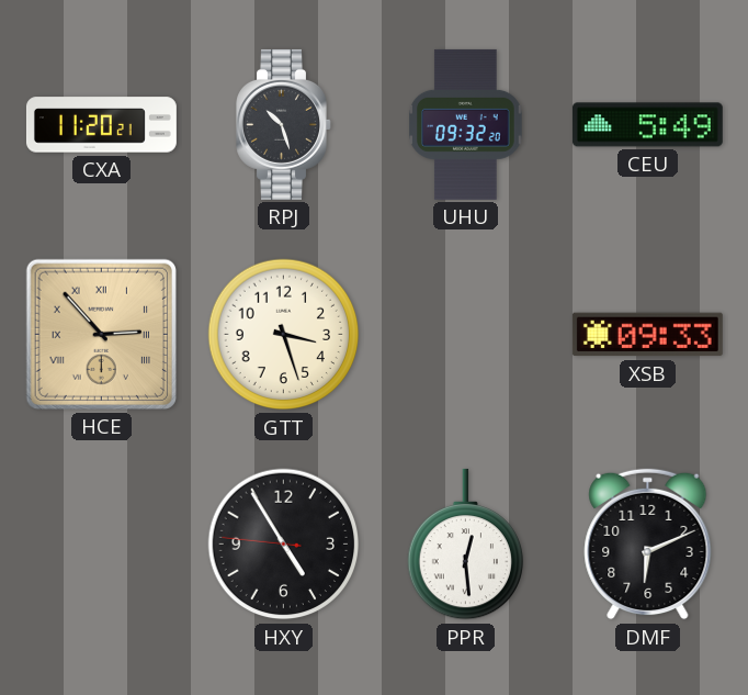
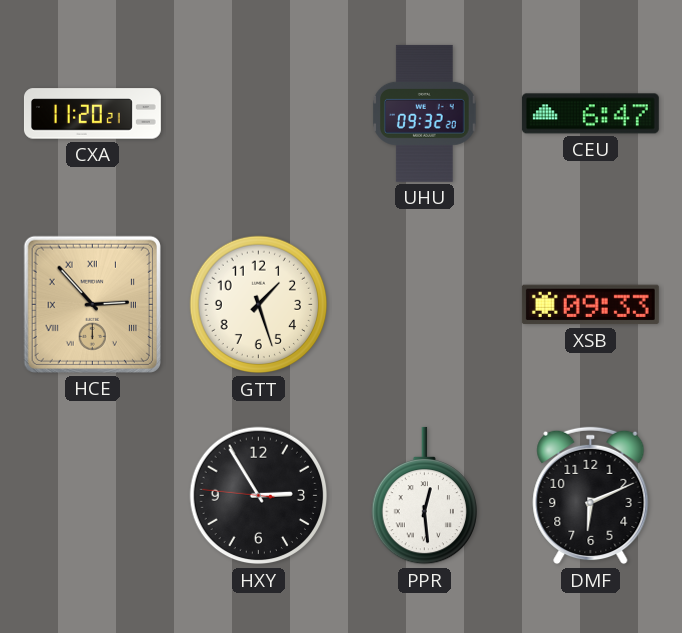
RPJ: 10:27 -> none (284, 124)
CEU: 5:49 -> 6:47 (590, 114)
GTT: 3:27 -> 1:27 (259, 305)
HXY: 4:54 -> 2:54 (259, 496)
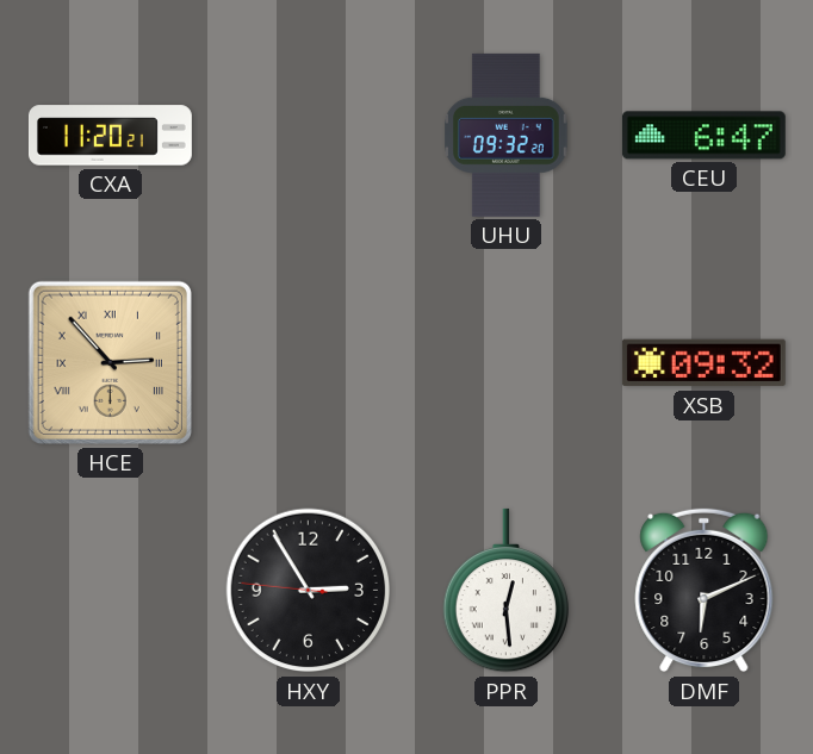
GTT: 1:27 -> none (259, 305)
XSB: 09:33 -> 09:32 (703, 363)
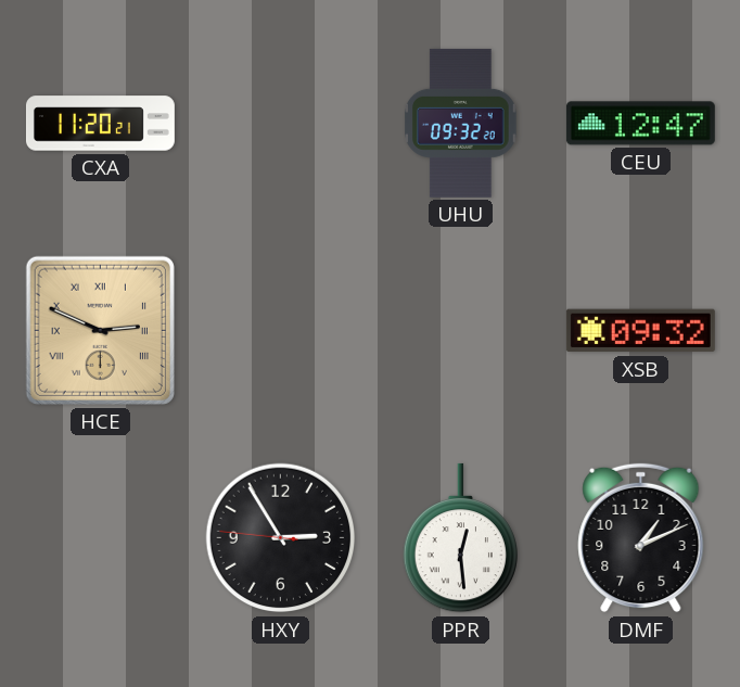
CEU: 6:47 -> 12:47 (640, 124)
HCE: 2:53 -> 2:49 (100, 330)
DMF: 6:11 -> 1:11 (641, 538)
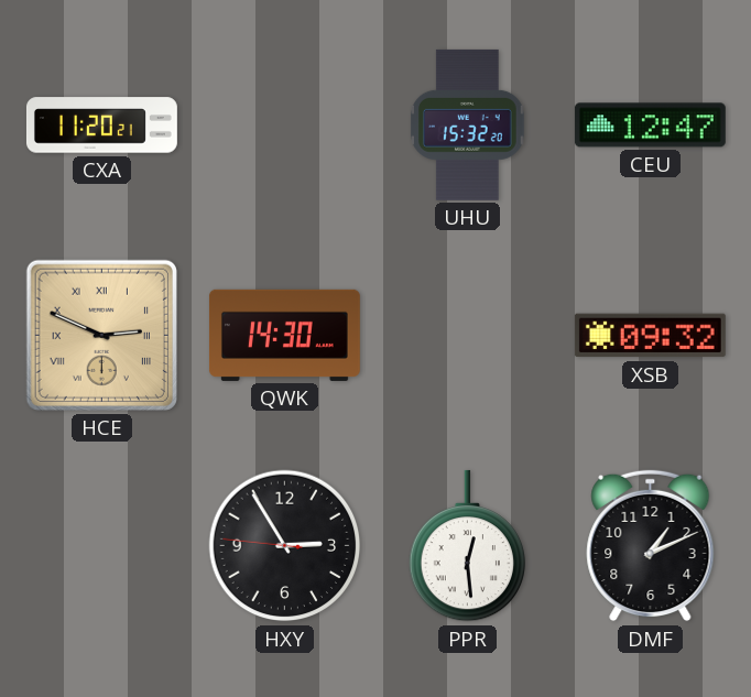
UHU: 09:32 -> 15:32 (468, 124)
QWK: none -> 14:30 (284, 335)
